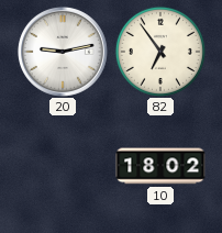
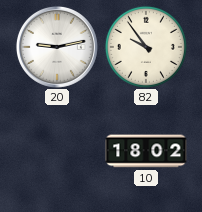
82: 6:54 -> 9:54 (146, 47)
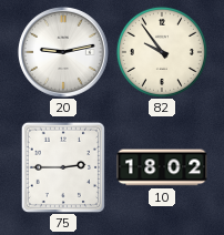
75: none -> 2:45 (63, 167)
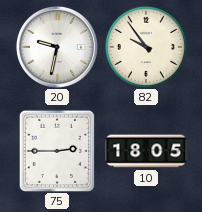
20: 9:13 -> 9:32 (57, 47)
10: 18:02 -> 18:05 (146, 151)
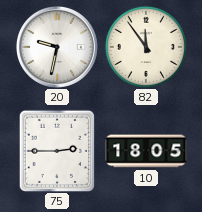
82: 9:54 -> 11:54 (146, 47)
